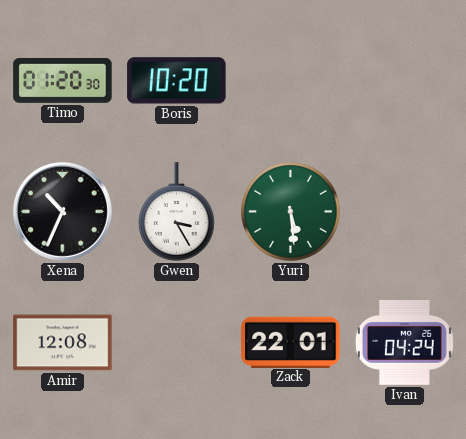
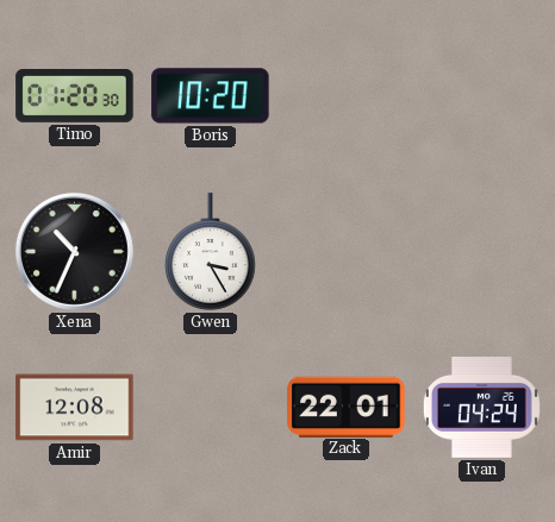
Yuri: 5:29 -> none (291, 212)
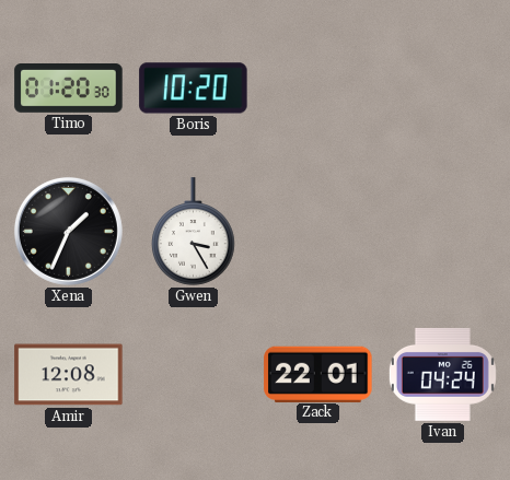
Xena: 10:34 -> 1:34 (68, 231)
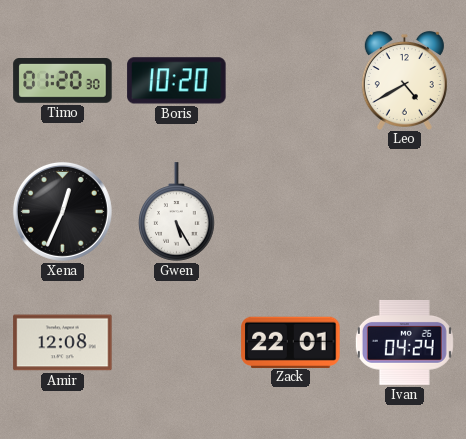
Leo: none -> 4:40 (404, 80)
Xena: 1:34 -> 12:34 (62, 211)
Gwen: 3:25 -> 5:25 (177, 212)
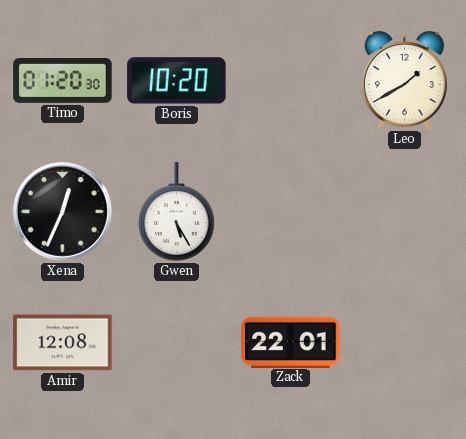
Leo: 4:40 -> 1:40 (404, 80)
Ivan: 04:24 -> none (404, 342)
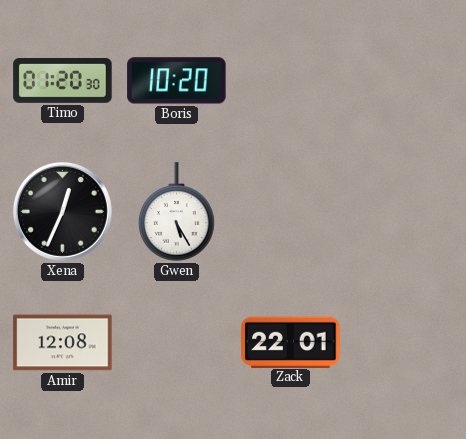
Leo: 1:40 -> none (404, 80)
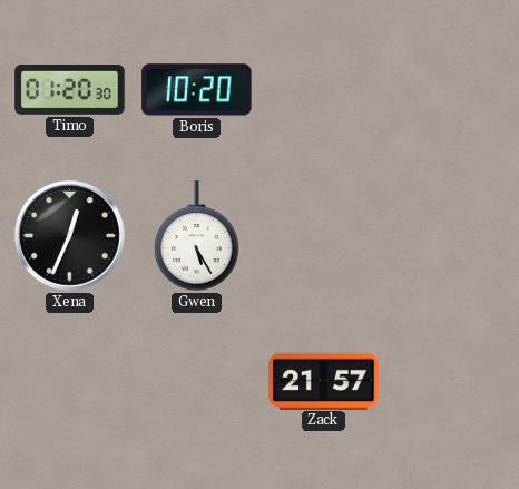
Amir: 12:08 -> none (63, 343)
Zack: 22:01 -> 21:57 (324, 381)
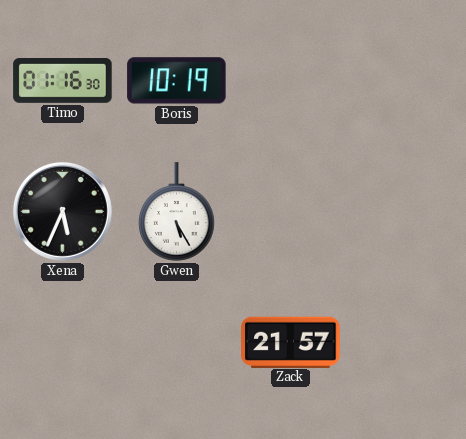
Timo: 01:20 -> 01:16 (63, 81)
Boris: 10:20 -> 10:19 (177, 81)
Xena: 12:34 -> 5:34 (62, 211)
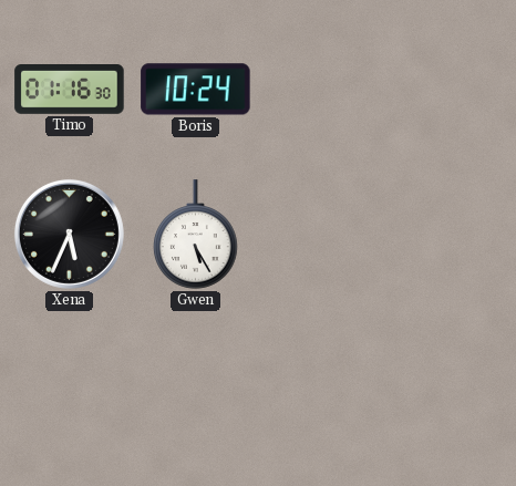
Boris: 10:19 -> 10:24 (196, 90)
Zack: 21:57 -> none (291, 342)
